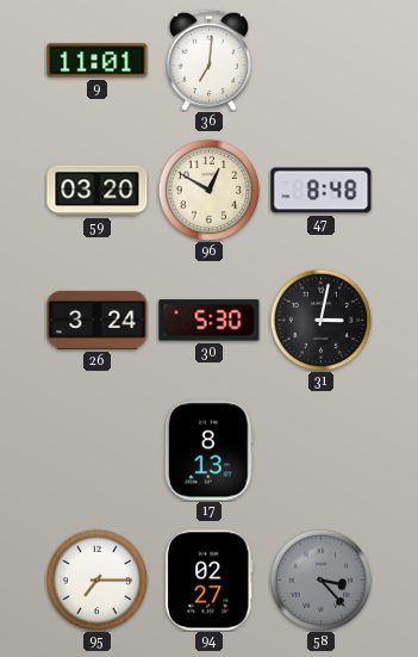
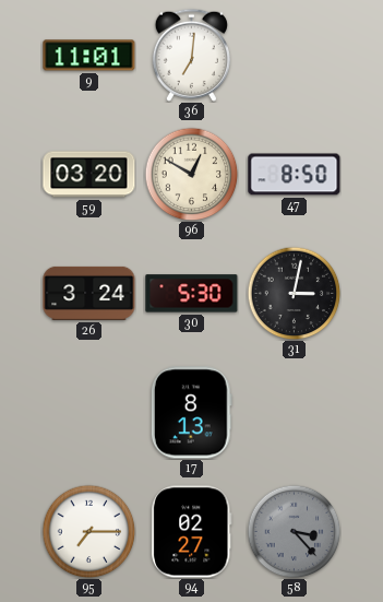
47: 8:48 -> 8:50 (295, 175)
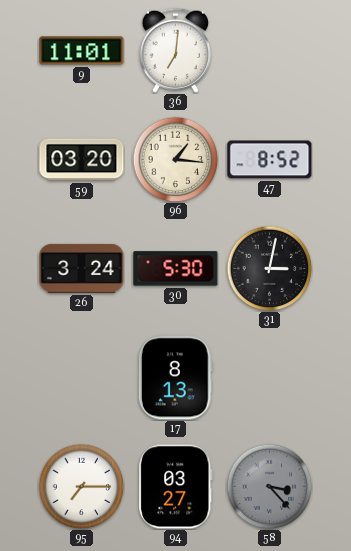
96: 12:50 -> 1:16 (175, 159)
47: 8:50 -> 8:52 (270, 160)
94: 02:27 -> 03:27 (175, 487)
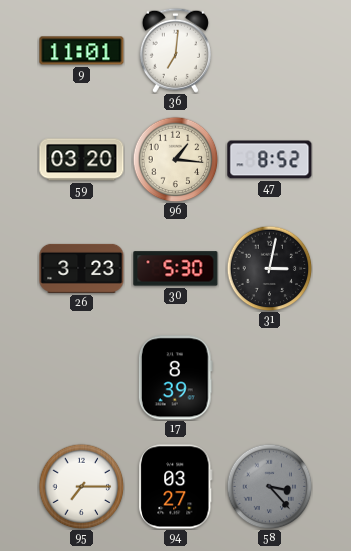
26: 3:24 -> 3:23 (82, 268)
17: 8:13 -> 8:39 (175, 378)
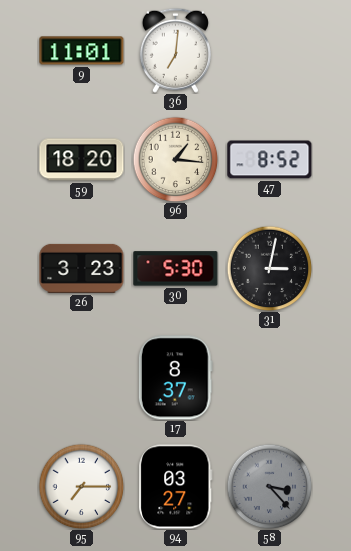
59: 03:20 -> 18:20 (82, 160)
17: 8:39 -> 8:37 (175, 378)
